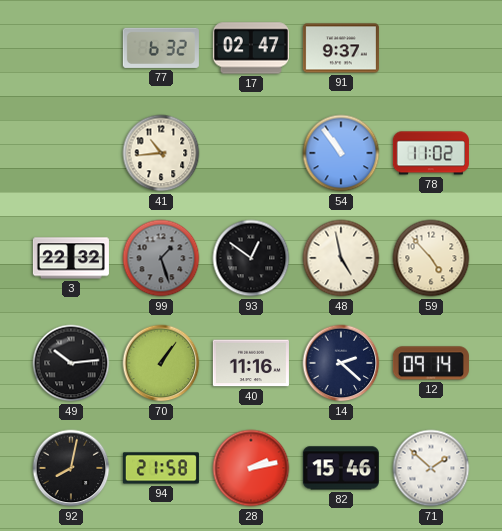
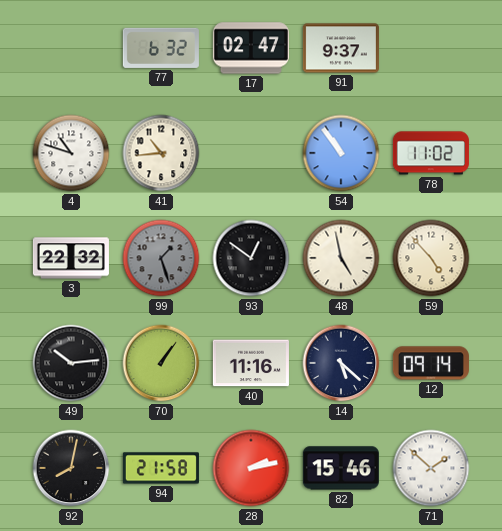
4: none -> 10:48 (71, 153)
14: 2:22 -> 5:22 (341, 363)
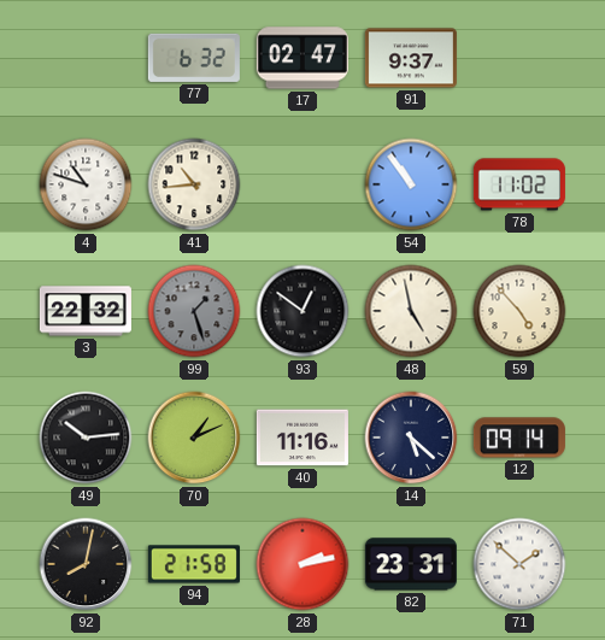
70: 1:06 -> 1:11 (194, 438)
82: 15:46 -> 23:31 (411, 564)
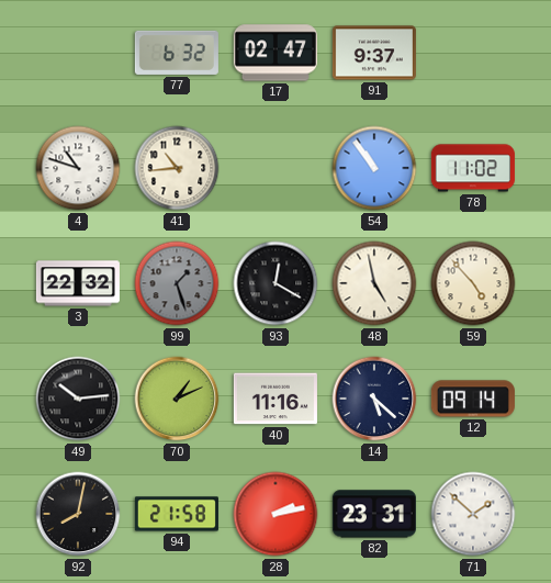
93: 12:51 -> 12:20 (275, 283)
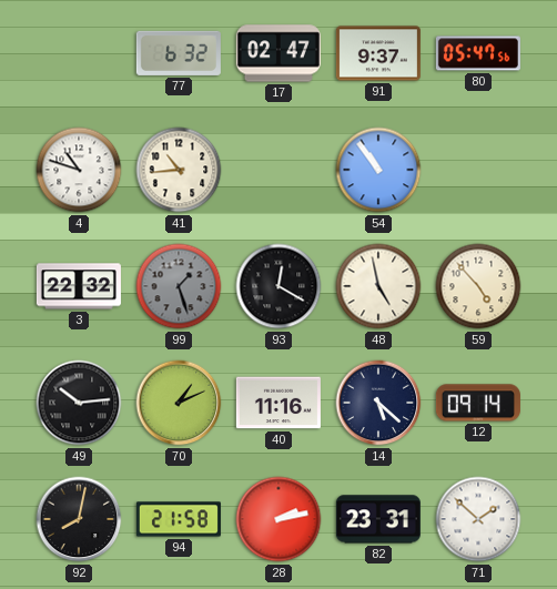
80: none -> 05:47 (478, 53)
78: 11:02 -> none (473, 168)
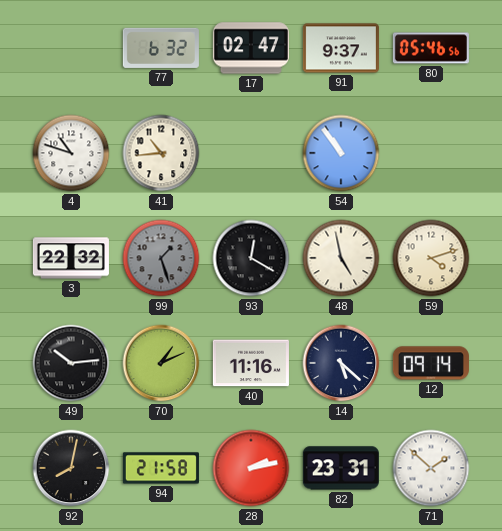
80: 05:47 -> 05:46 (431, 48)
59: 4:53 -> 4:12 (431, 258)
